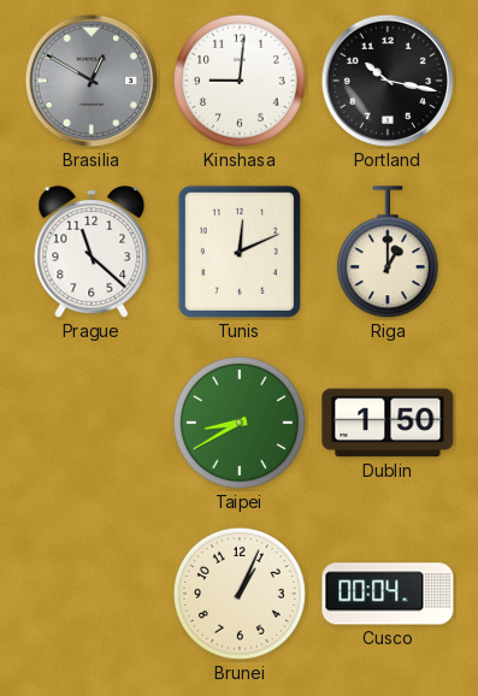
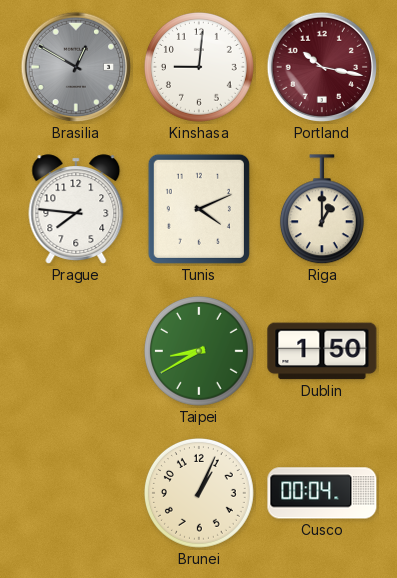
Portland dial: black -> burgundy (322, 67)
Prague: 11:22 -> 7:46 (76, 209)
Tunis: 12:11 -> 4:11 (199, 209)
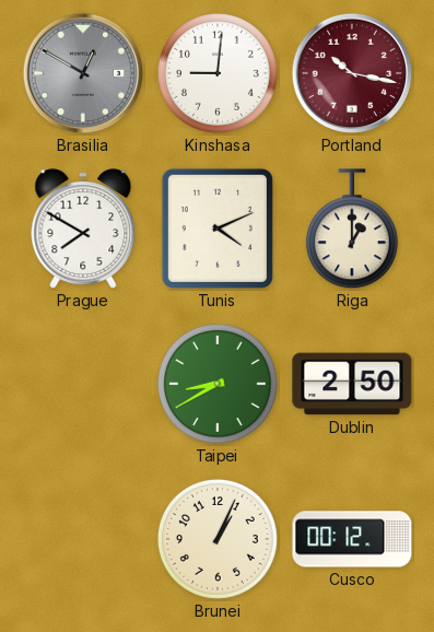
Prague: 7:46 -> 7:50 (83, 229)
Dublin: 1:50 -> 2:50 (352, 384)
Cusco: 00:04 -> 00:12 (352, 539)
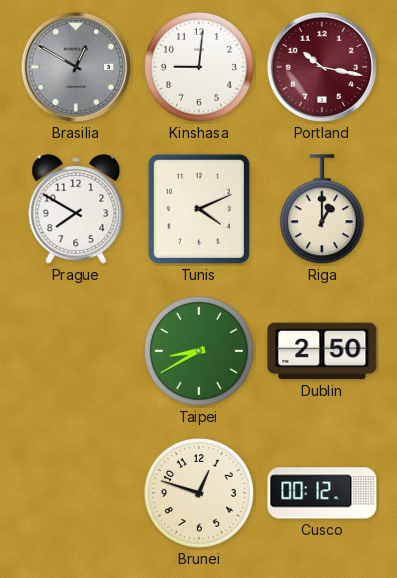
Brunei: 1:04 -> 12:48 (199, 493)
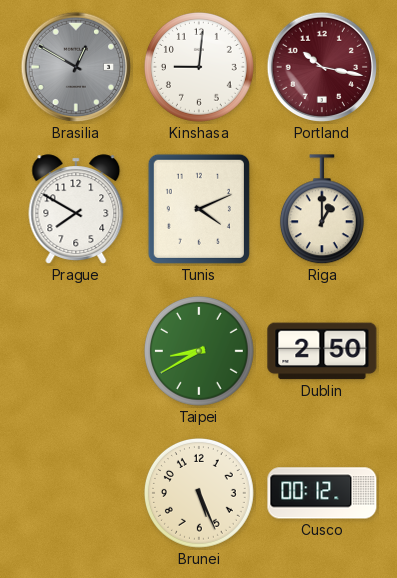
Brunei: 12:48 -> 5:26 (199, 493)
